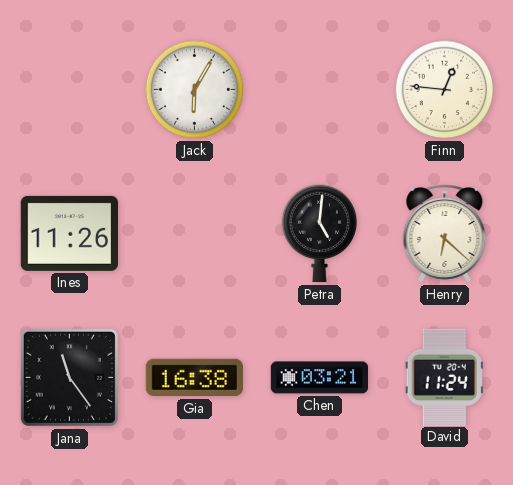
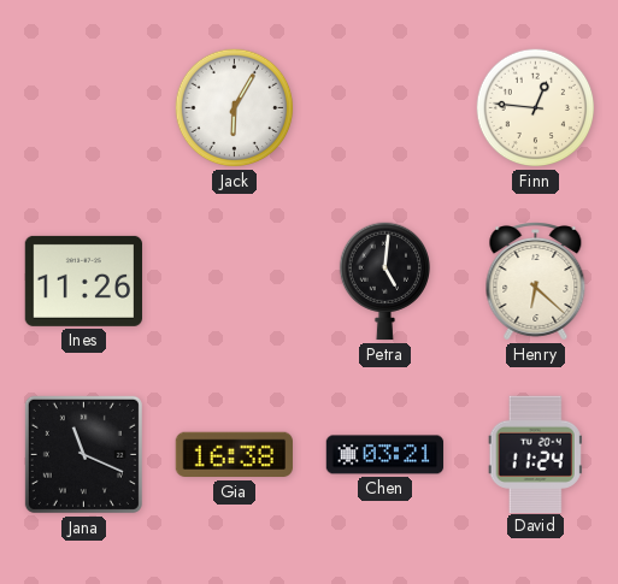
Jana: 11:24 -> 11:19 (83, 454)
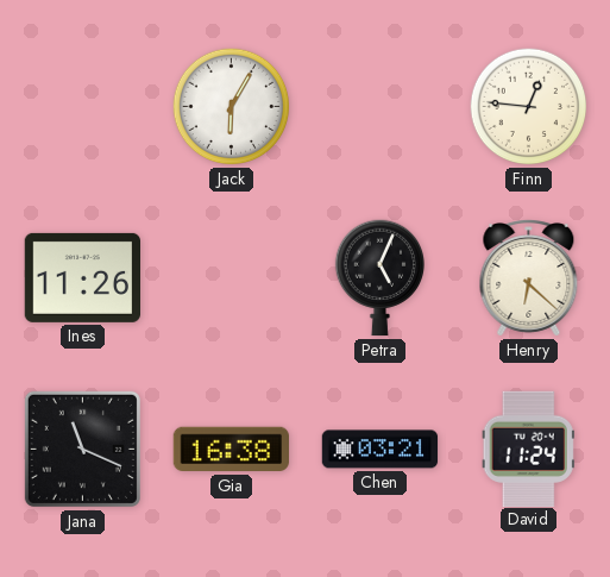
Petra: 5:01 -> 5:04 (379, 278)
